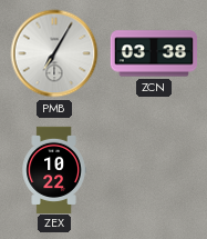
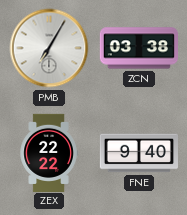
ZEX: 10:22 -> 22:22 (49, 152)
FNE: none -> 9:40 (138, 153)
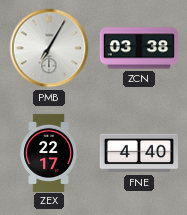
ZEX: 22:22 -> 22:17 (49, 152)
FNE: 9:40 -> 4:40 (138, 153)
